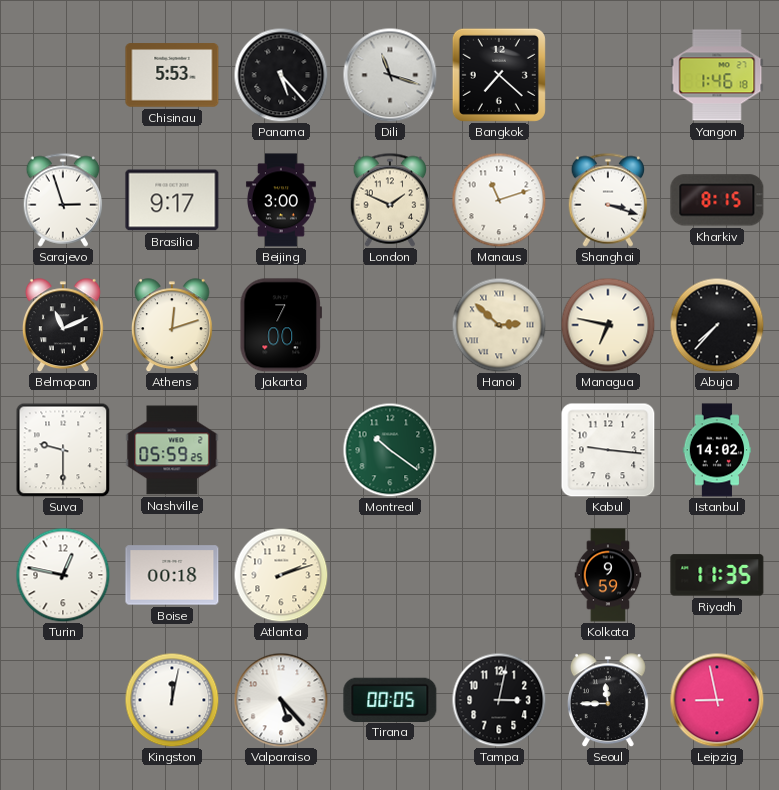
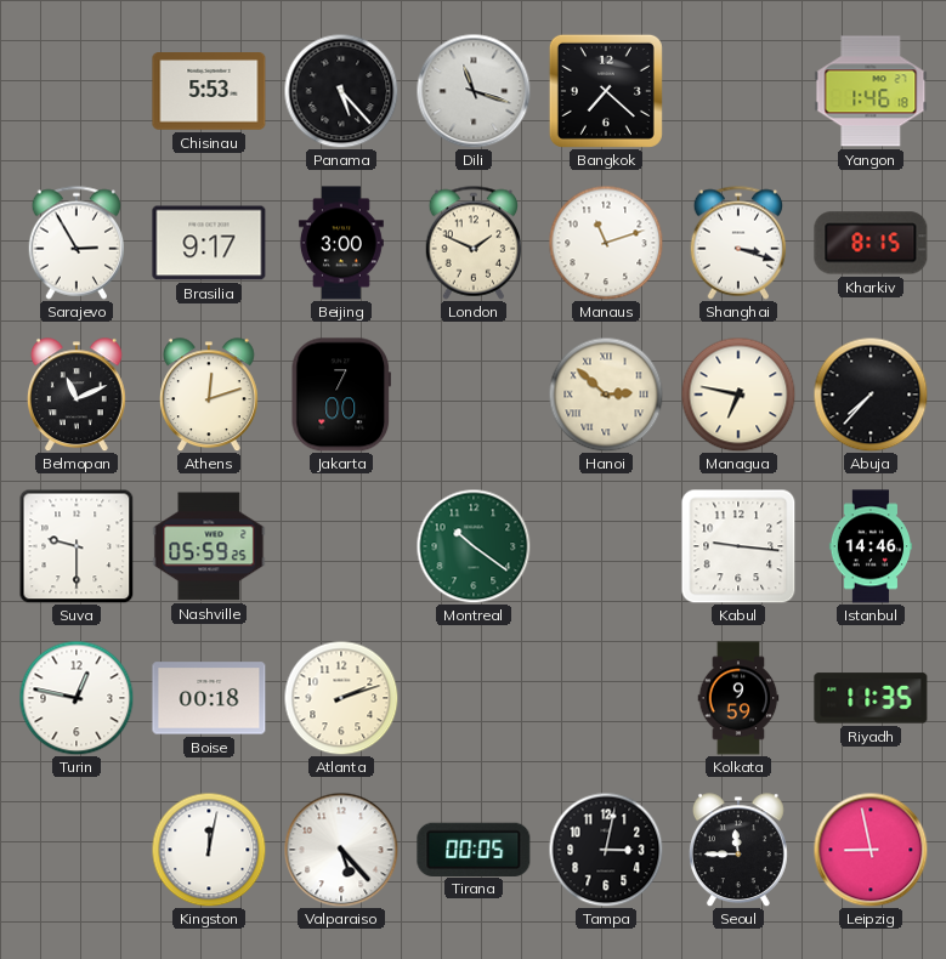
Sarajevo: 2:57 -> 2:55 (77, 243)
Istanbul: 14:02 -> 14:46 (871, 546)
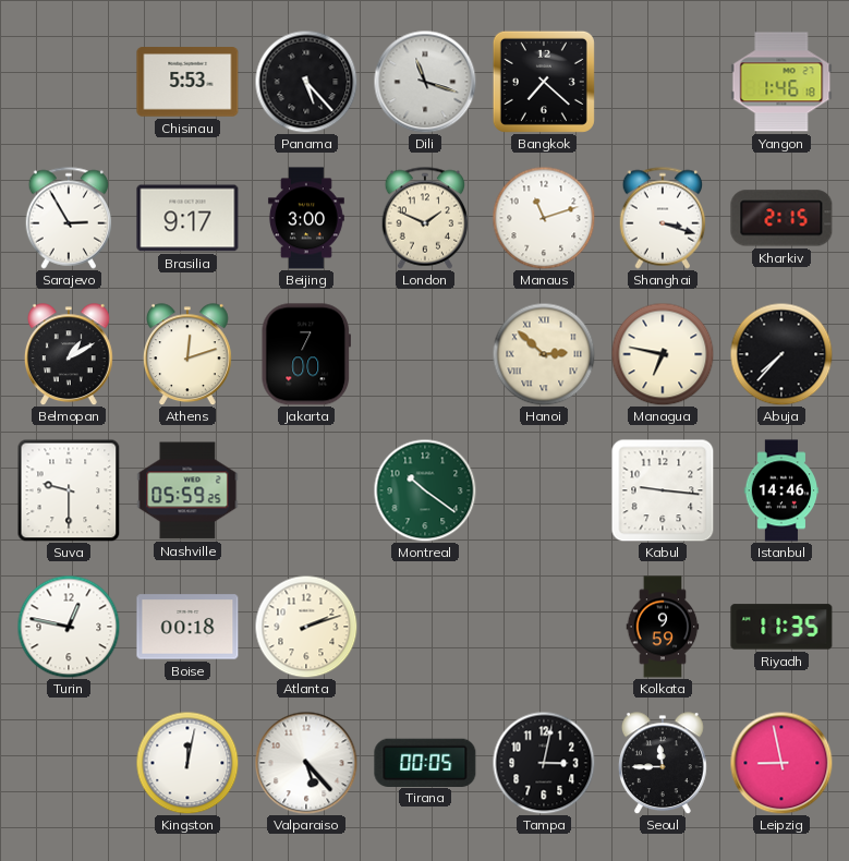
Kharkiv: 8:15 -> 2:15 (781, 218)
Belmopan: 11:11 -> 1:10 (69, 354)
